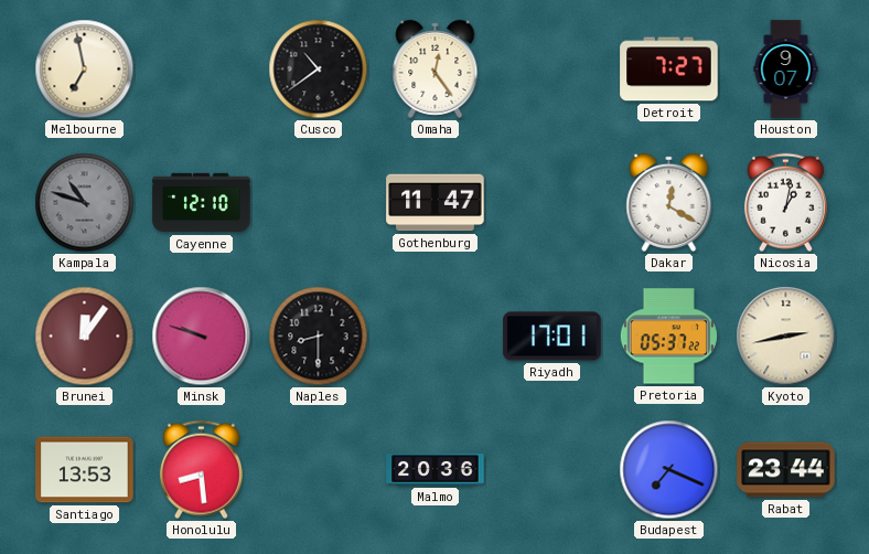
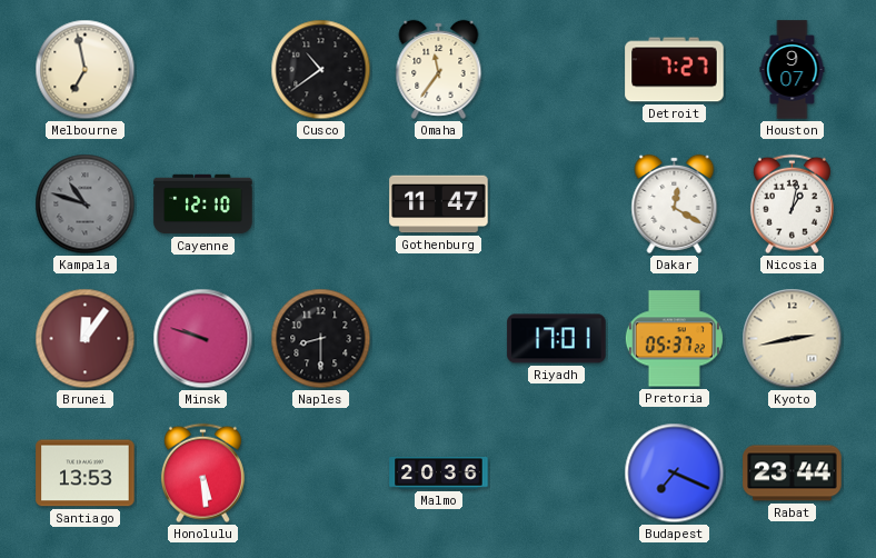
Omaha: 12:24 -> 11:36 (439, 69)
Honolulu: 8:29 -> 5:29 (202, 474)
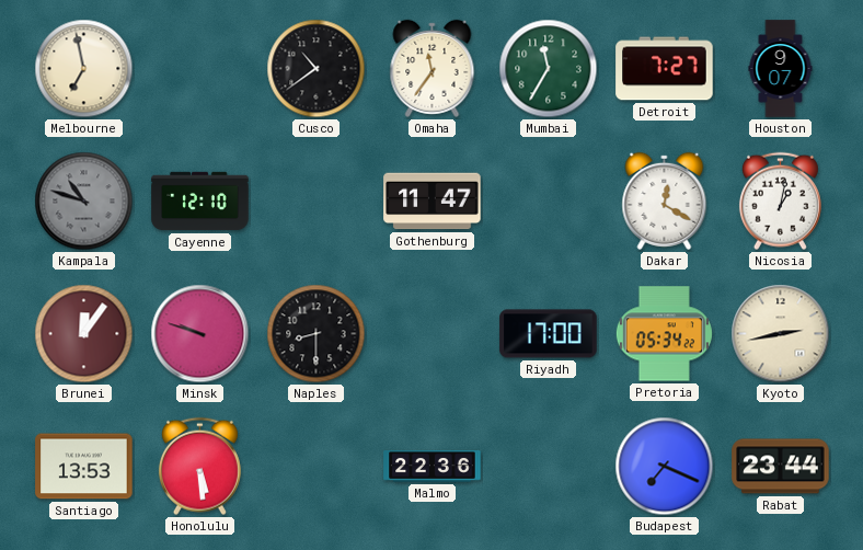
Mumbai: none -> 11:35 (549, 69)
Riyadh: 17:01 -> 17:00 (549, 334)
Pretoria: 05:37 -> 05:34 (664, 334)
Malmo: 20:36 -> 22:36 (433, 467)
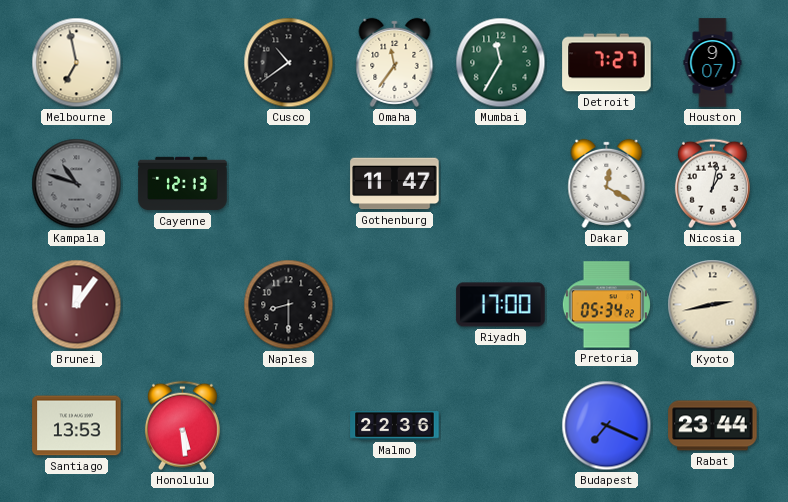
Cayenne: 12:10 -> 12:13 (183, 184)
Minsk: 9:48 -> none (200, 334)
